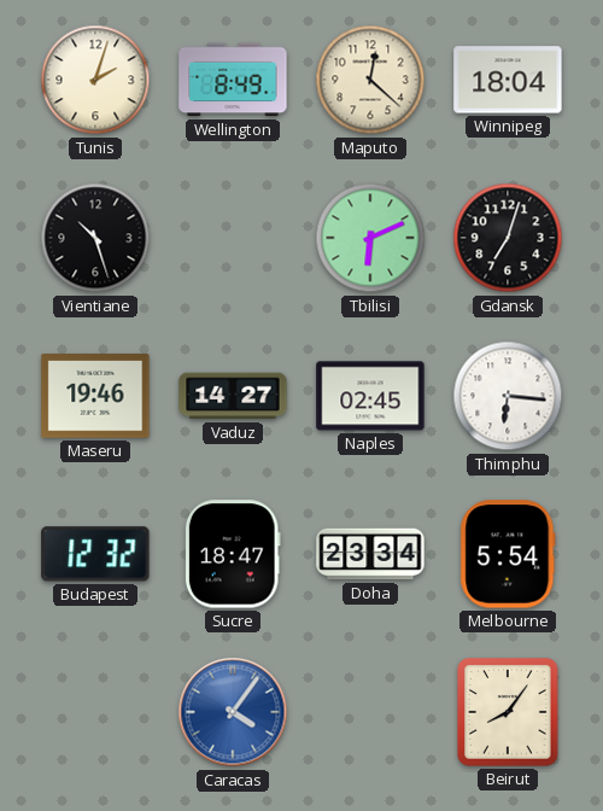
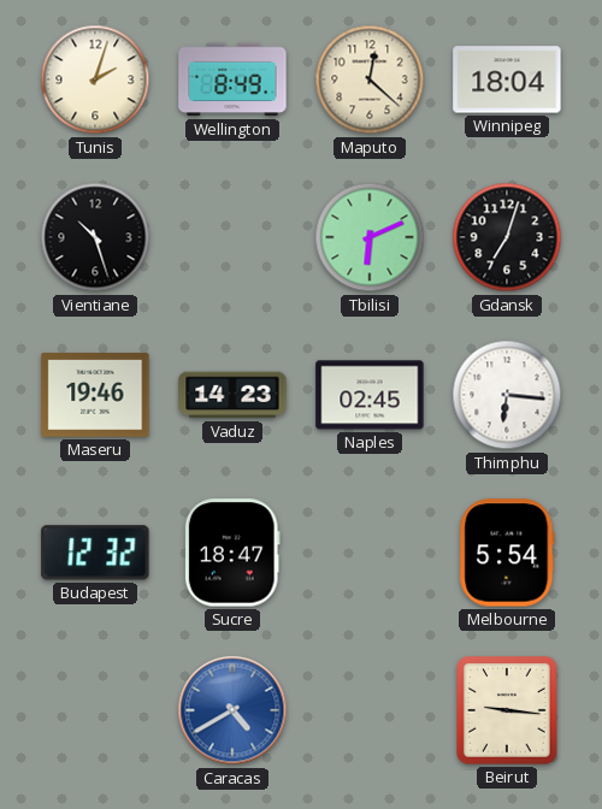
Vaduz: 14:27 -> 14:23 (232, 395)
Doha: 23:34 -> none (370, 554)
Caracas: 4:06 -> 4:40 (232, 710)
Beirut: 8:06 -> 9:16 (507, 710)
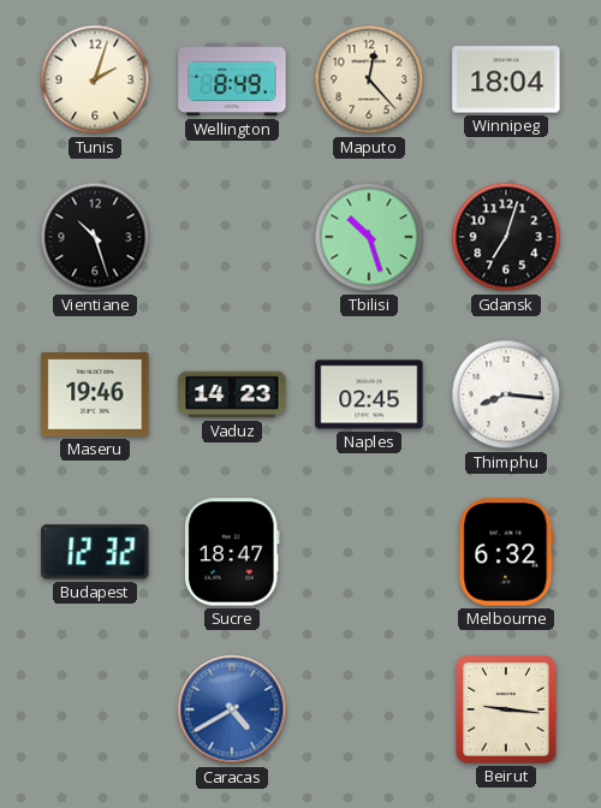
Maputo: 12:22 -> 12:23 (369, 79)
Tbilisi: 6:11 -> 10:27 (369, 237)
Thimphu: 6:16 -> 8:16 (506, 394)
Melbourne: 5:54 -> 6:32 (506, 552)
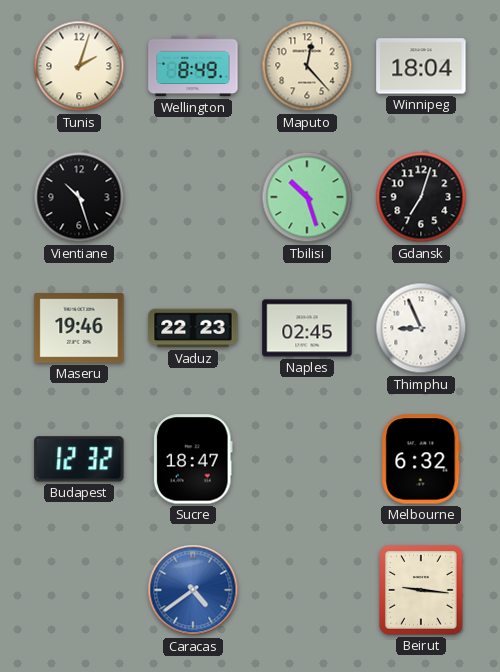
Vaduz: 14:23 -> 22:23 (193, 328)
Thimphu: 8:16 -> 8:56 (421, 328)
Caracas: 4:40 -> 4:39 (193, 590)
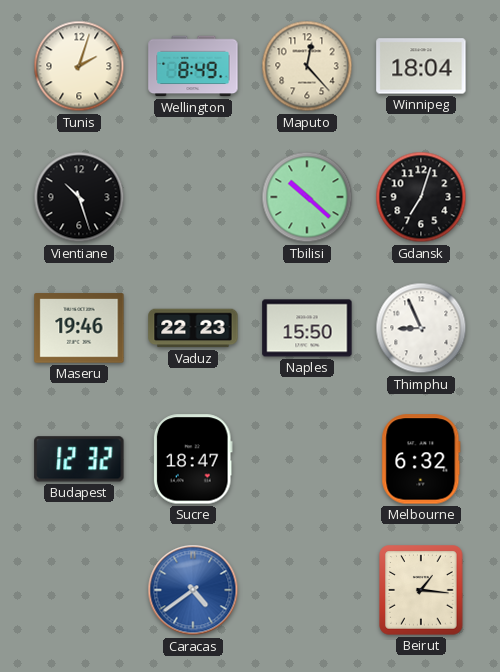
Tbilisi: 10:27 -> 10:22 (307, 197)
Naples: 02:45 -> 15:50 (307, 328)
Beirut: 9:16 -> 1:16 (421, 590)
